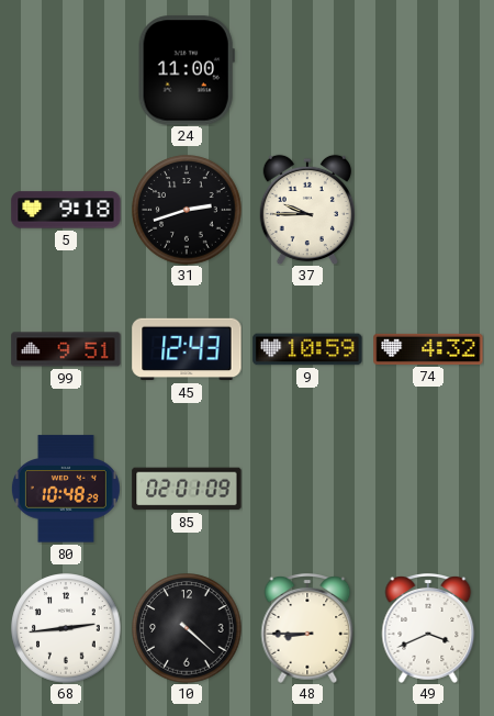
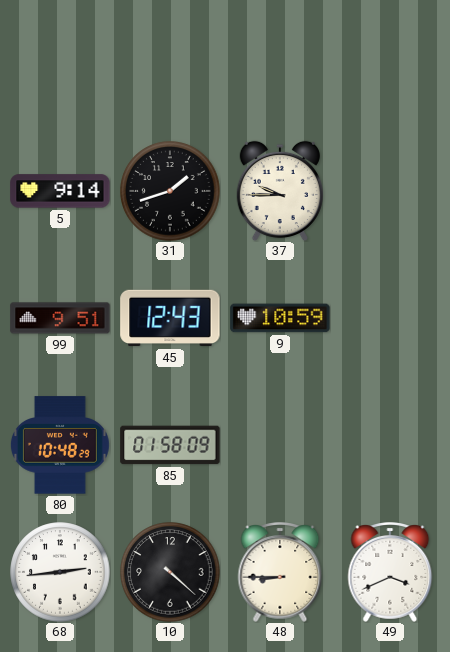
24: 11:00 -> none (187, 70)
5: 9:18 -> 9:14 (60, 191)
31: 2:42 -> 1:42 (170, 191)
74: 4:32 -> none (428, 349)
85: 02:01 -> 01:58 (170, 445)
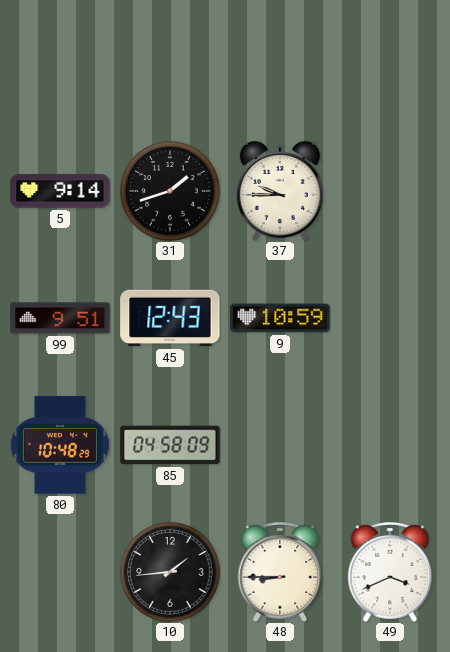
85: 01:58 -> 04:58 (170, 445)
68: 2:44 -> none (60, 572)
10: 4:22 -> 1:44 (170, 572)
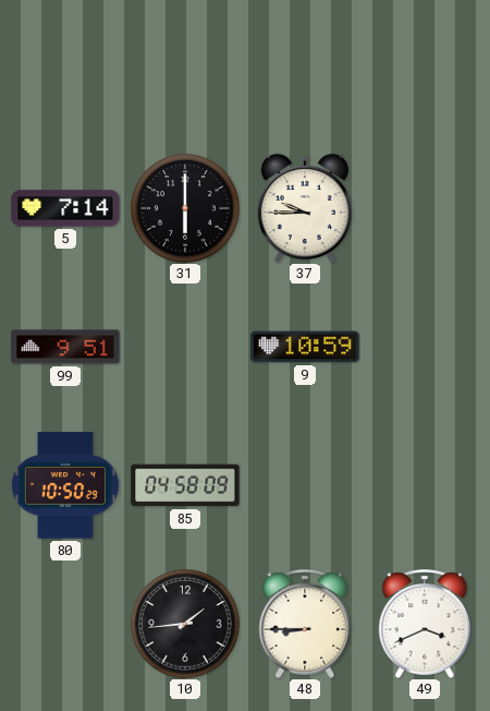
5: 9:14 -> 7:14 (65, 208)
31: 1:42 -> 6:00 (185, 208)
45: 12:43 -> none (170, 318)
80: 10:48 -> 10:50 (65, 485)
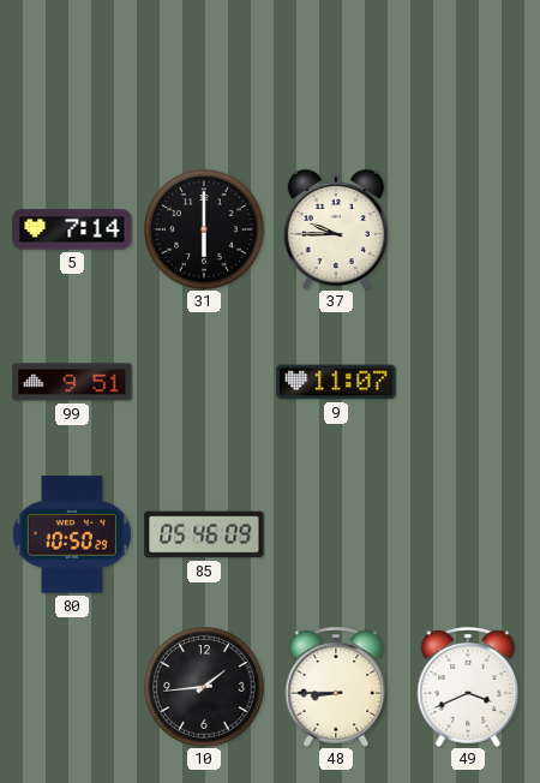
9: 10:59 -> 11:07 (336, 382)
85: 04:58 -> 05:46 (204, 534)
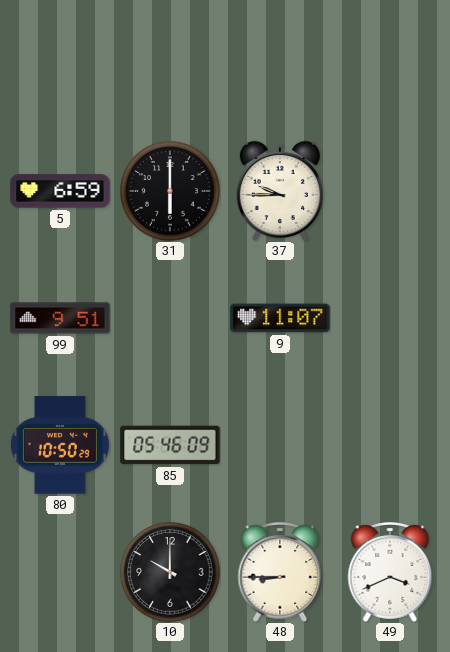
5: 7:14 -> 6:59 (60, 191)
10: 1:44 -> 10:00 (170, 572)
